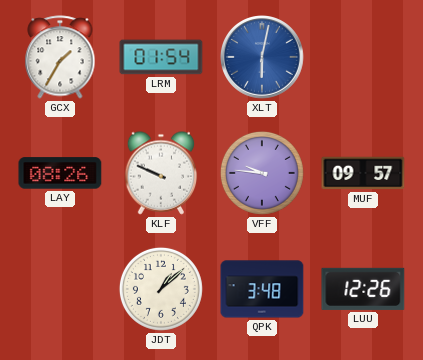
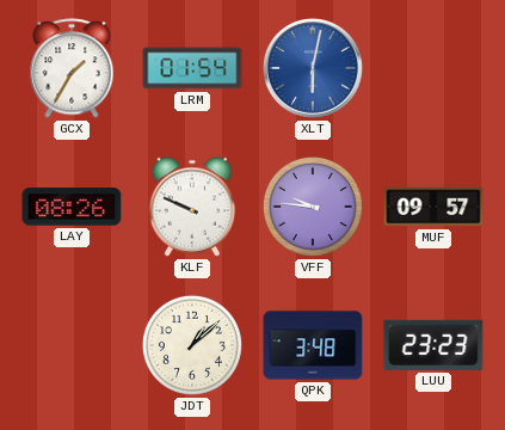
LUU: 12:26 -> 23:23 (433, 345)
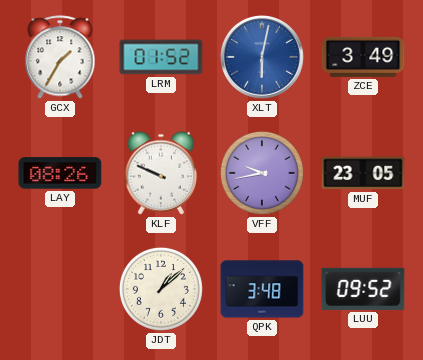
LRM: 01:54 -> 01:52 (161, 57)
ZCE: none -> 3:49 (363, 57)
VFF: 9:46 -> 9:43 (262, 173)
MUF: 09:57 -> 23:05 (363, 173)
LUU: 23:23 -> 09:52 (363, 289)
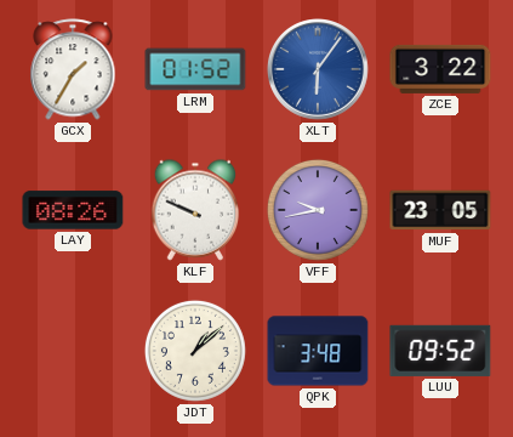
XLT: 6:02 -> 6:06 (319, 70)
ZCE: 3:49 -> 3:22 (440, 69)
